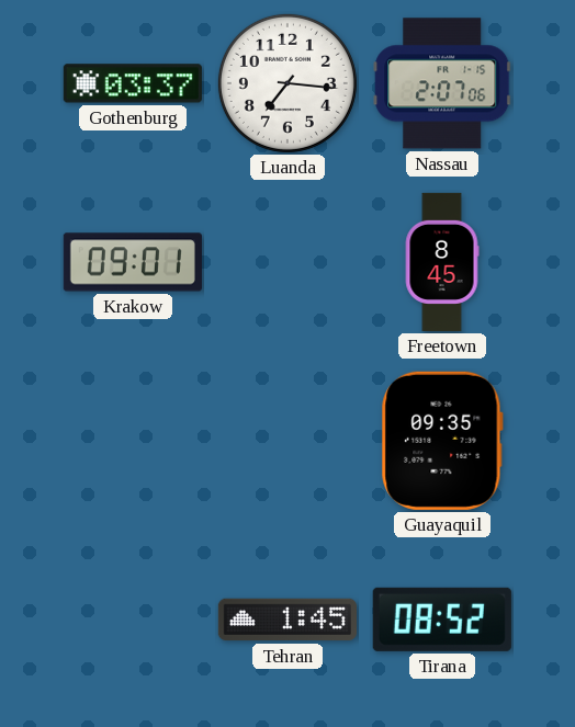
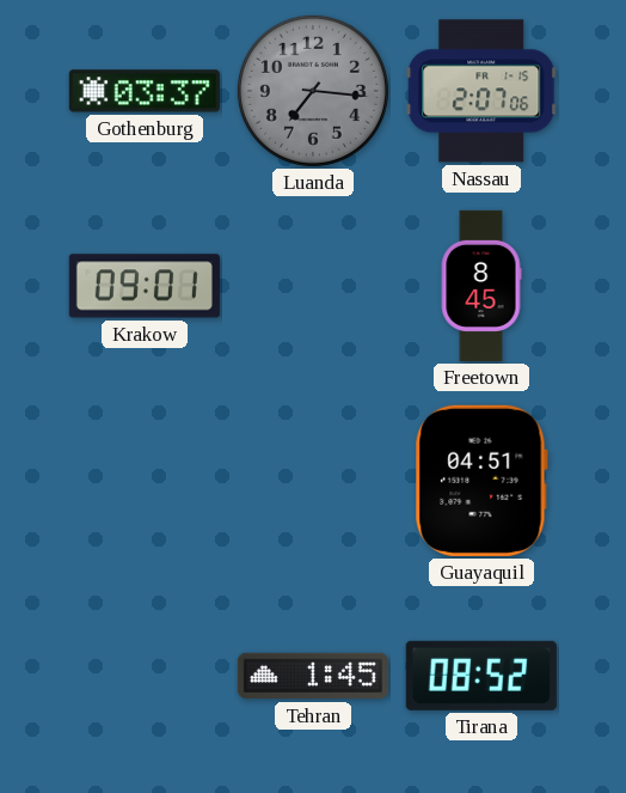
Luanda dial: white -> grey (313, 91)
Guayaquil: 09:35 -> 04:51 (481, 481)
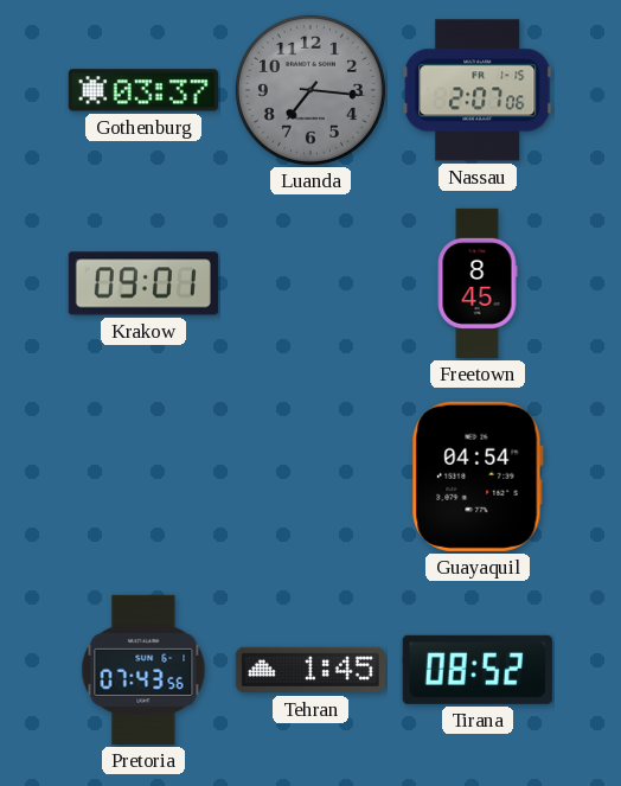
Guayaquil: 04:51 -> 04:54 (478, 477)
Pretoria: none -> 07:43 (143, 670)
